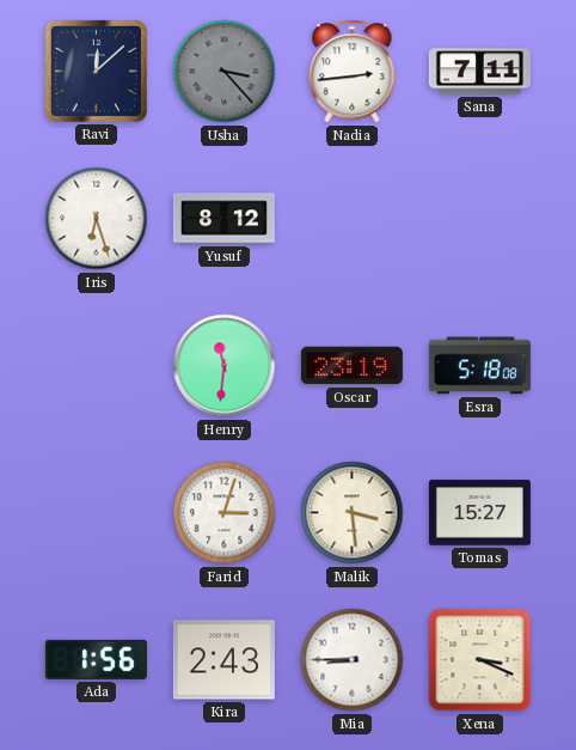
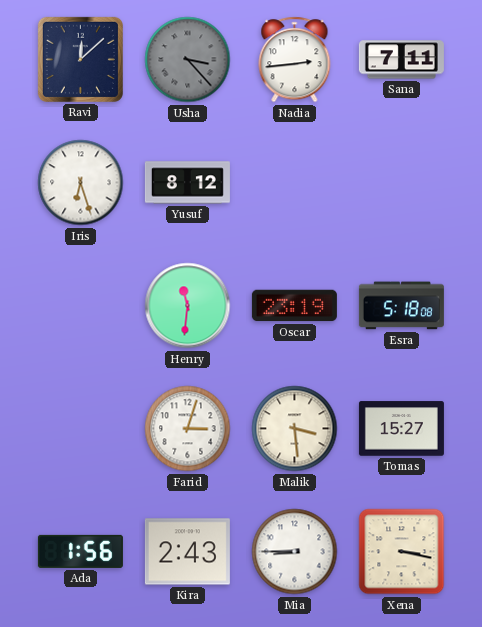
Xena: 3:19 -> 3:17 (402, 552)
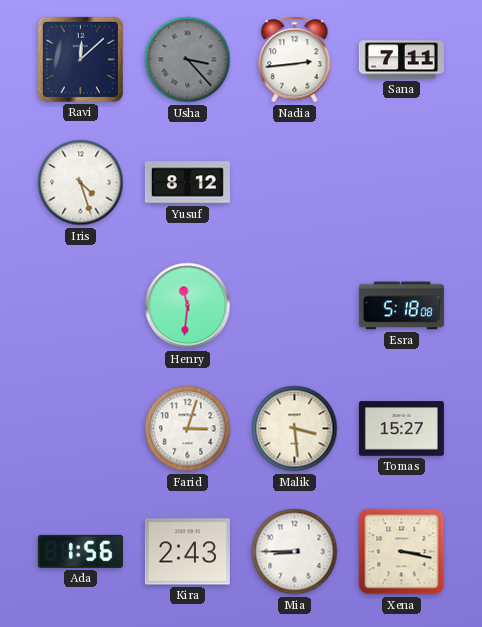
Iris: 6:27 -> 4:27 (81, 183)
Oscar: 23:19 -> none (294, 306)
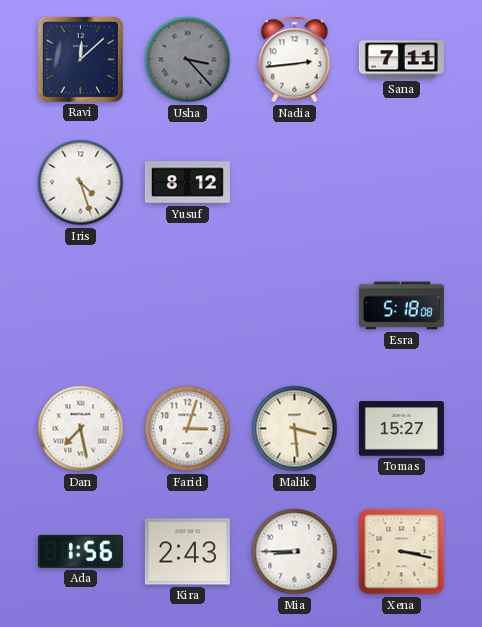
Henry: 11:31 -> none (188, 306)
Dan: none -> 7:28 (81, 429)
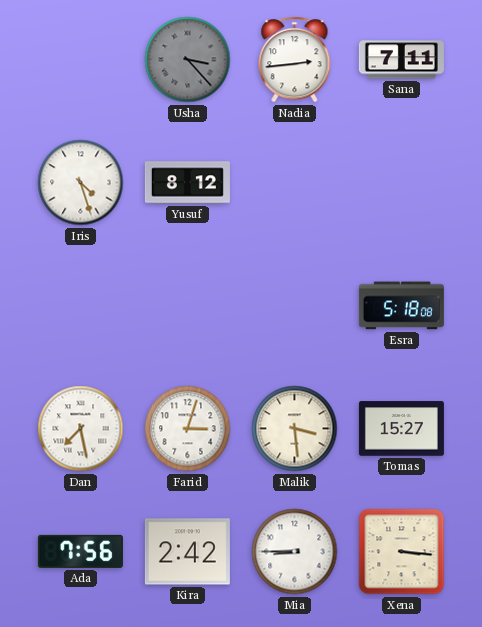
Ravi: 12:08 -> none (80, 59)
Ada: 1:56 -> 7:56 (80, 551)
Kira: 2:43 -> 2:42 (187, 552)
Xena: 3:17 -> 3:16 (402, 552)
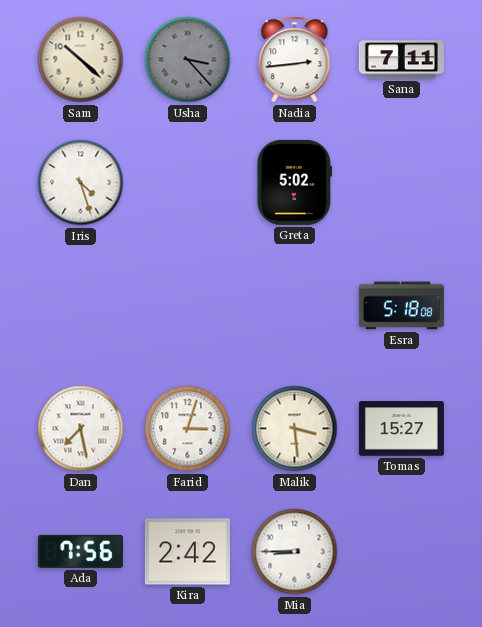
Sam: none -> 10:22 (81, 60)
Yusuf: 8:12 -> none (187, 183)
Greta: none -> 5:02 (294, 182)
Xena: 3:16 -> none (402, 552)
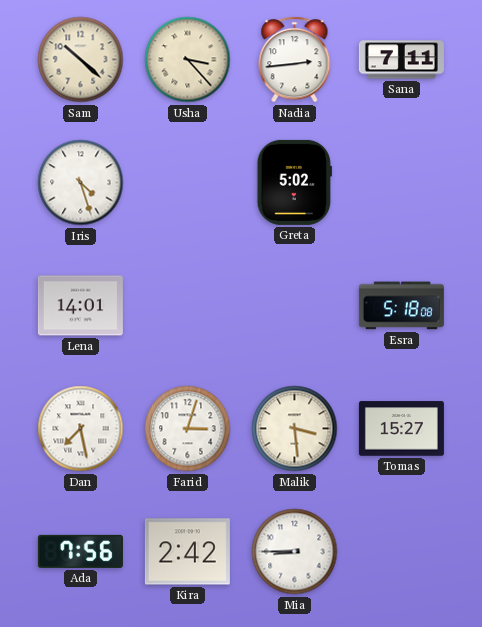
Usha dial: grey -> cream (188, 60)
Lena: none -> 14:01 (80, 306)
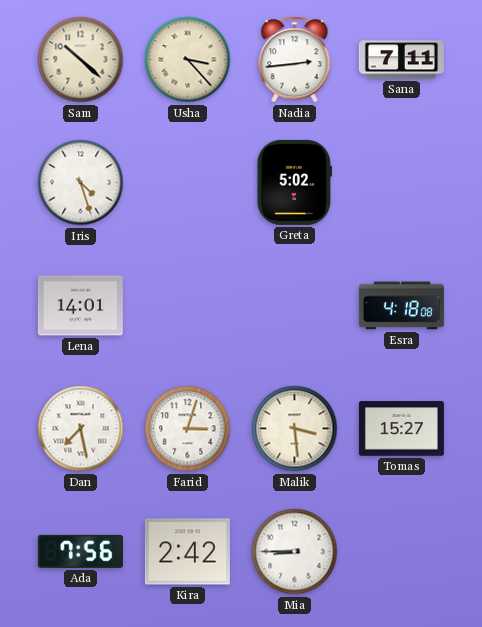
Esra: 5:18 -> 4:18 (401, 306)
